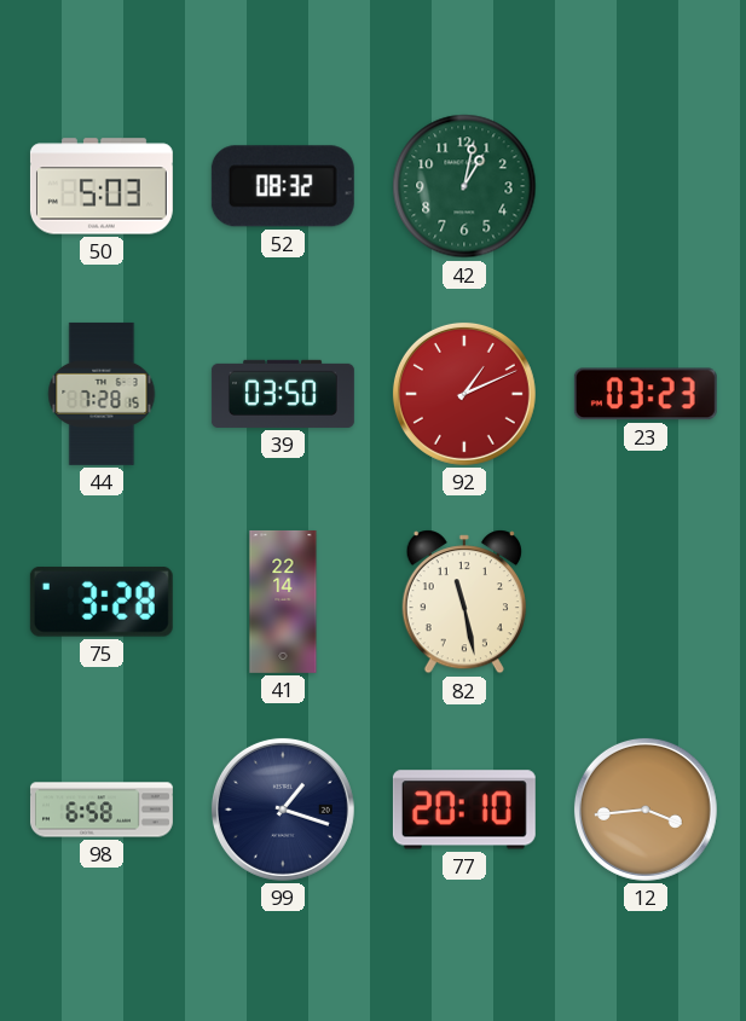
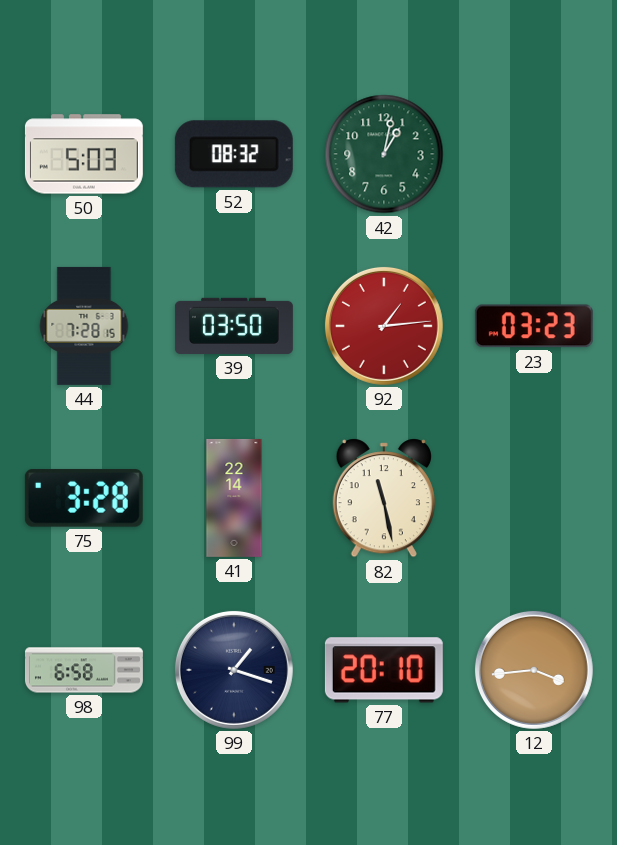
92: 1:11 -> 1:14 (384, 326)
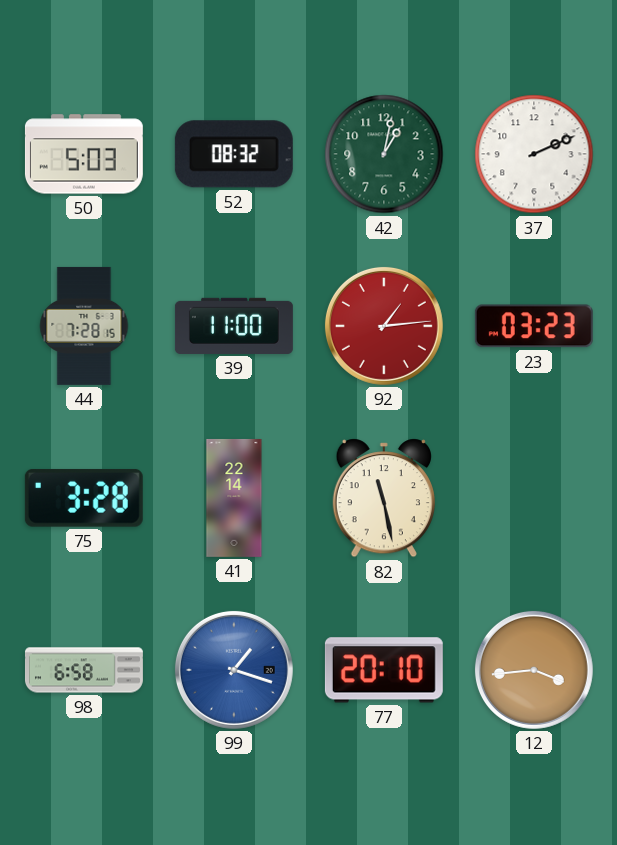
37: none -> 2:11 (534, 154)
39: 03:50 -> 11:00 (234, 326)
99 dial: navy -> blue (234, 670)
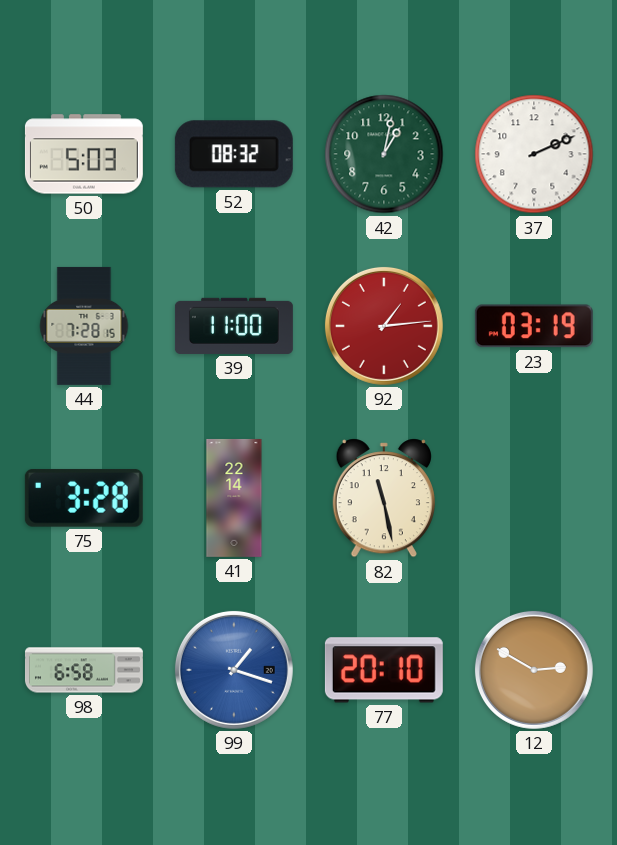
23: 03:23 -> 03:19 (534, 326)
12: 3:44 -> 2:50 (534, 670)
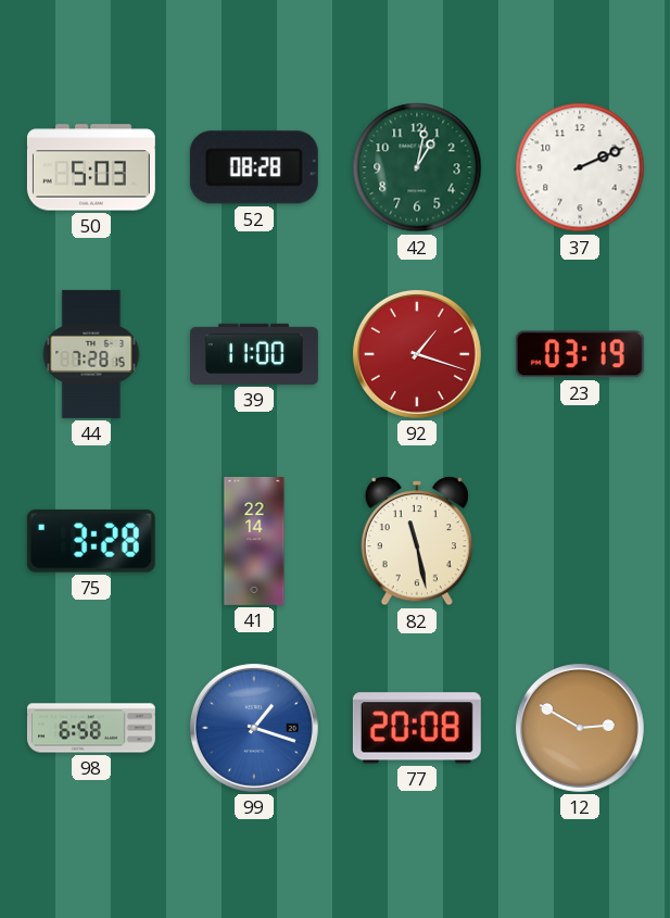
52: 08:32 -> 08:28 (254, 167)
92: 1:14 -> 1:18 (417, 354)
77: 20:10 -> 20:08 (417, 728)
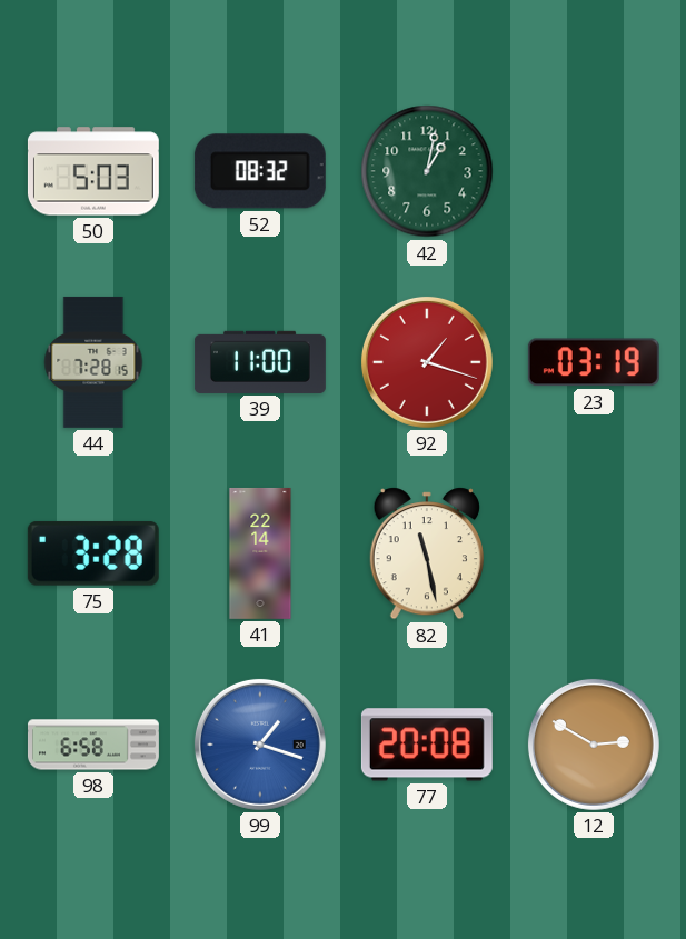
52: 08:28 -> 08:32 (260, 171)
37: 2:11 -> none (580, 167)
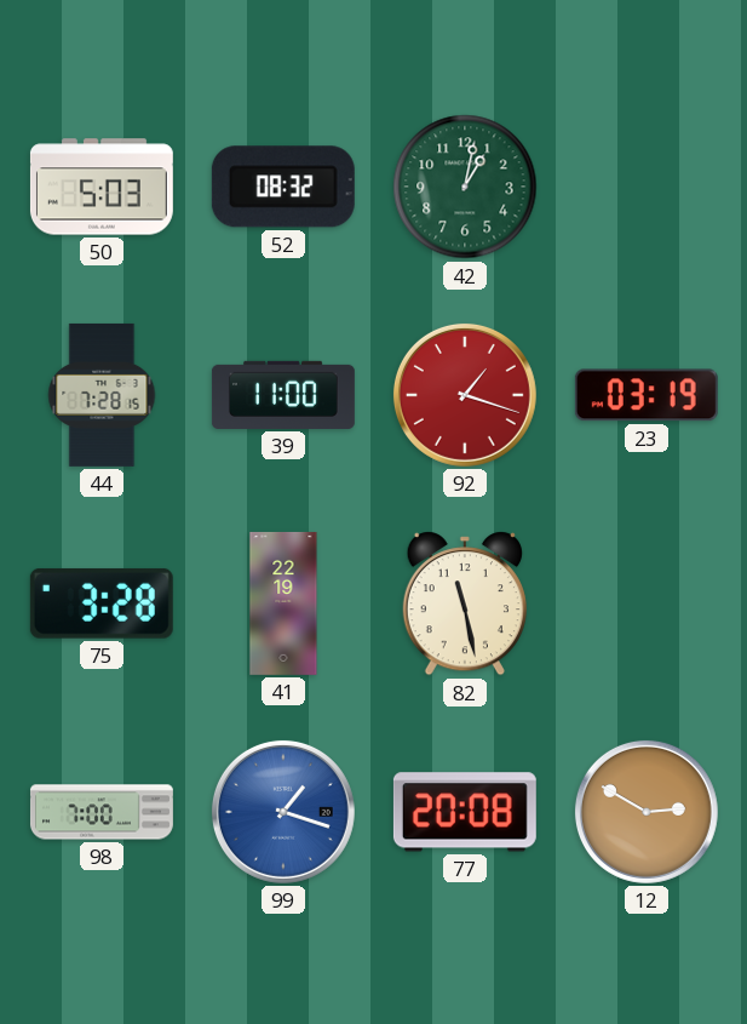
41: 22:14 -> 22:19 (283, 603)
98: 6:58 -> 7:00 (102, 812)
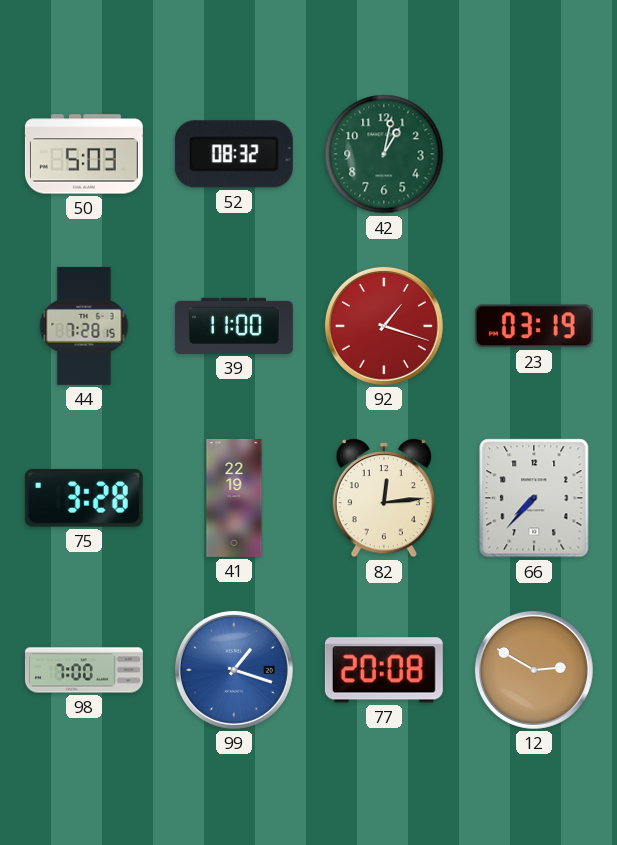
82: 11:28 -> 12:14 (384, 498)
66: none -> 7:37 (534, 498)
